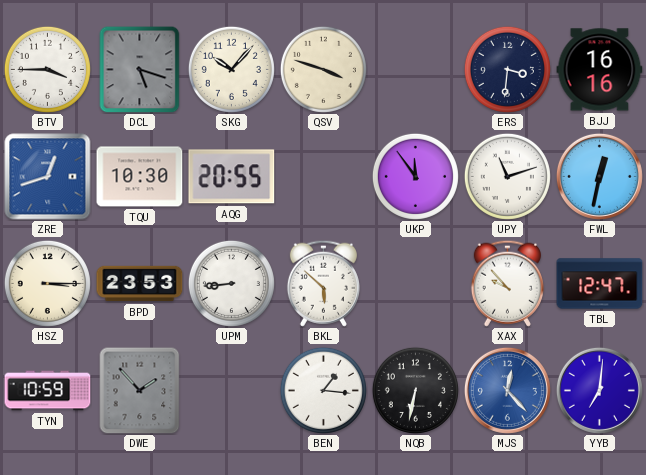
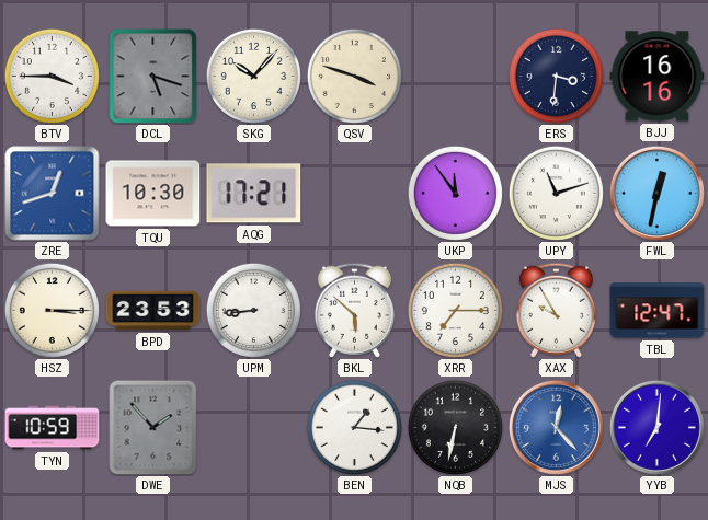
AQG: 20:55 -> 17:21 (254, 194)
XRR: none -> 7:15 (455, 310)
XAX: 9:53 -> 9:55 (556, 310)
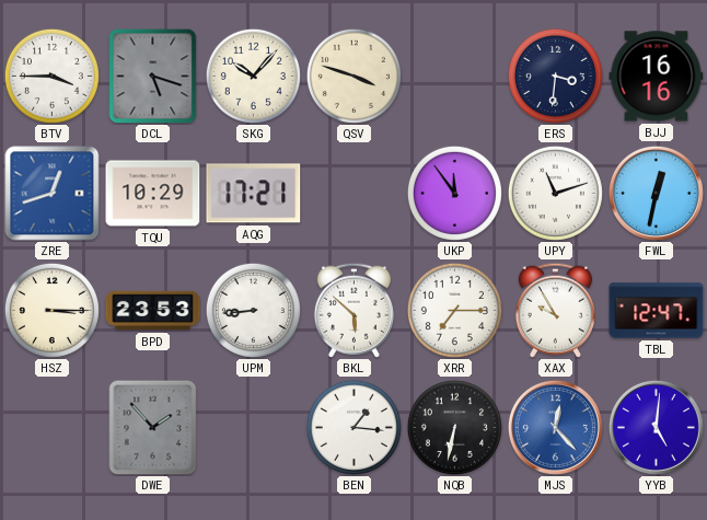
TQU: 10:30 -> 10:29 (153, 194)
TYN: 10:59 -> none (53, 428)
YYB: 7:01 -> 5:01 (656, 427)
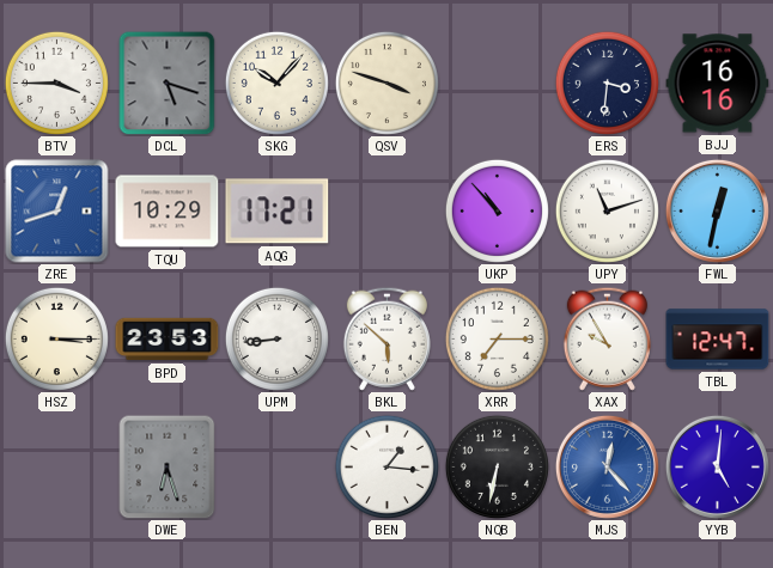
UKP: 11:54 -> 10:53 (497, 210)
DWE: 1:53 -> 6:27 (168, 466)
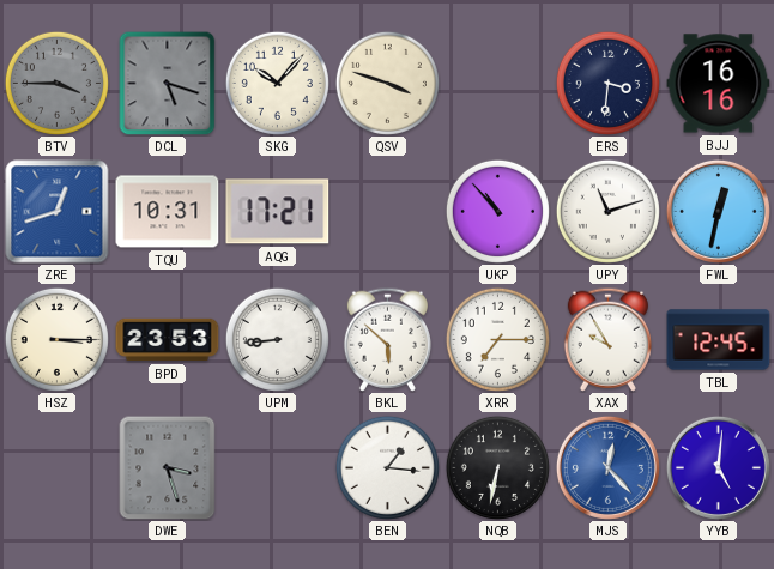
BTV dial: white -> grey (56, 83)
TQU: 10:29 -> 10:31 (168, 212)
TBL: 12:47 -> 12:45 (719, 340)
DWE: 6:27 -> 3:27 (168, 467)
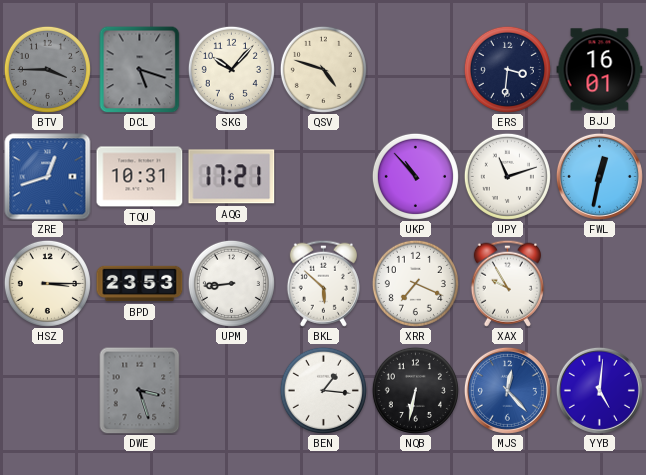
QSV: 3:48 -> 4:48 (323, 69)
BJJ: 16:16 -> 16:01 (600, 70)
XRR: 7:15 -> 7:19 (415, 283)
TBL: 12:45 -> none (719, 340)
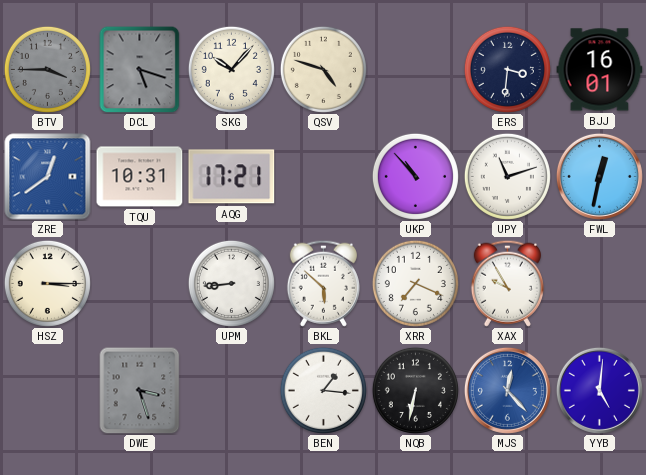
ZRE: 12:42 -> 12:39 (48, 177)
BPD: 23:53 -> none (140, 284)
